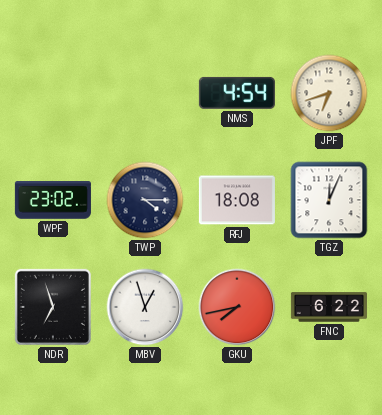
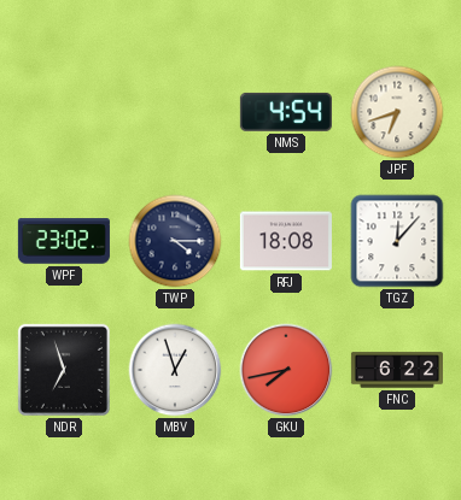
TGZ: 12:04 -> 12:07 (397, 241)
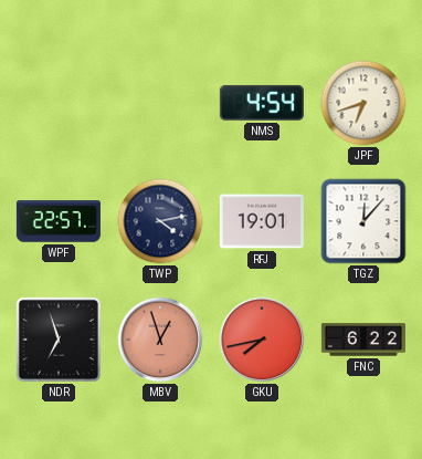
WPF: 23:02 -> 22:57 (59, 221)
TWP: 4:15 -> 4:13 (160, 221)
RFJ: 18:08 -> 19:01 (262, 221)
MBV dial: white -> salmon (160, 340)
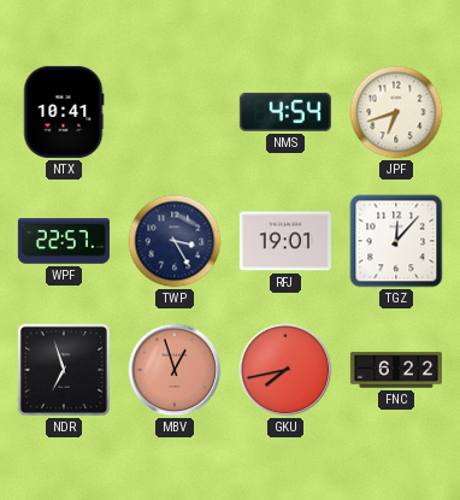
NTX: none -> 10:41 (64, 112)
TWP: 4:13 -> 3:25 (175, 241)
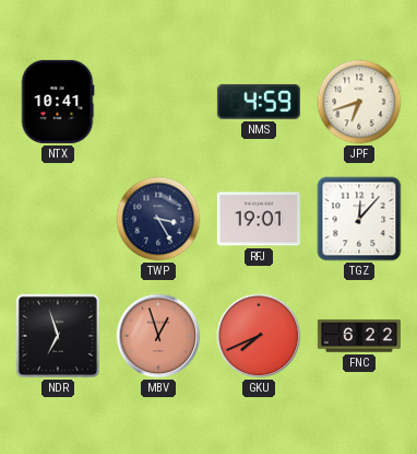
NMS: 4:54 -> 4:59 (259, 102)
WPF: 22:57 -> none (64, 241)
GKU: 7:43 -> 7:41 (259, 336)
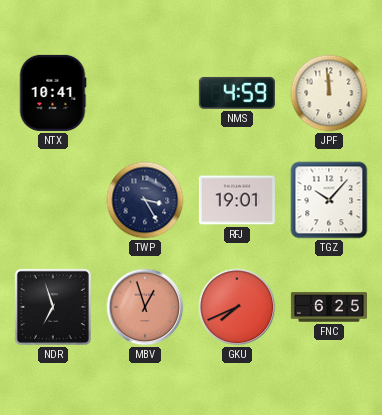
JPF: 6:42 -> 11:59 (329, 93)
TGZ: 12:07 -> 10:07 (329, 200)
FNC: 6:22 -> 6:25 (329, 307)
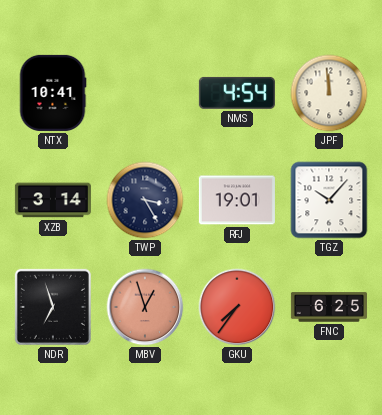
NMS: 4:59 -> 4:54 (237, 93)
XZB: none -> 3:14 (53, 200)
GKU: 7:41 -> 7:36 (237, 307)
